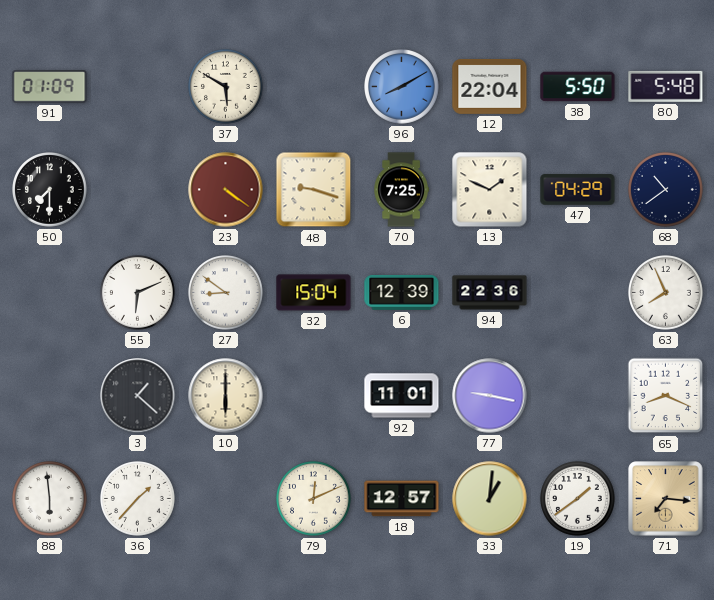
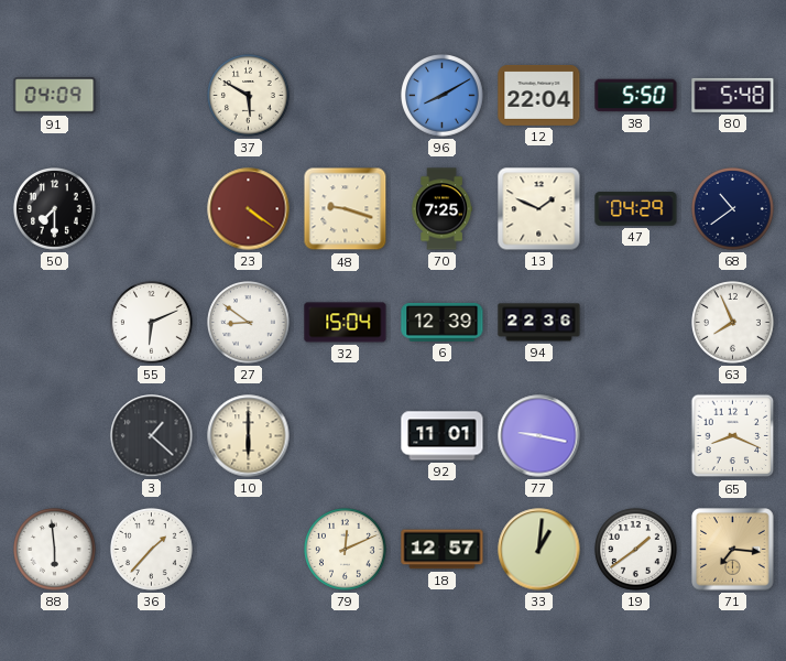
91: 01:09 -> 04:09 (55, 96)
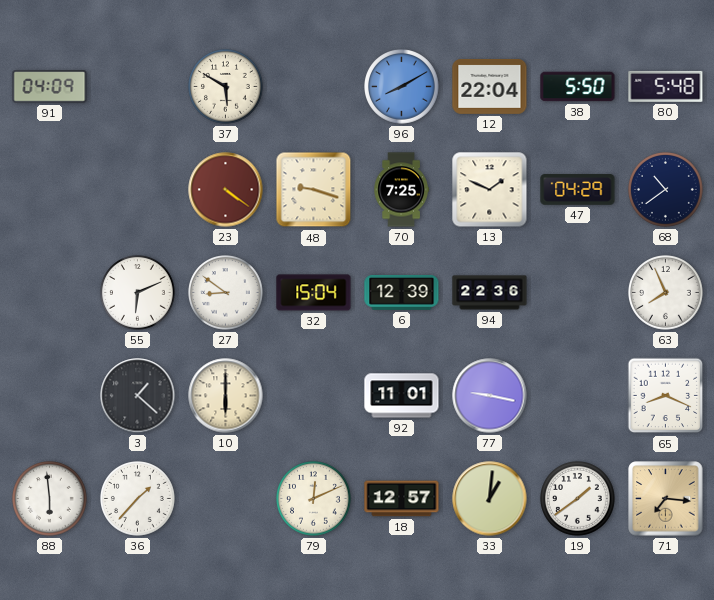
50: 7:30 -> none (55, 209)
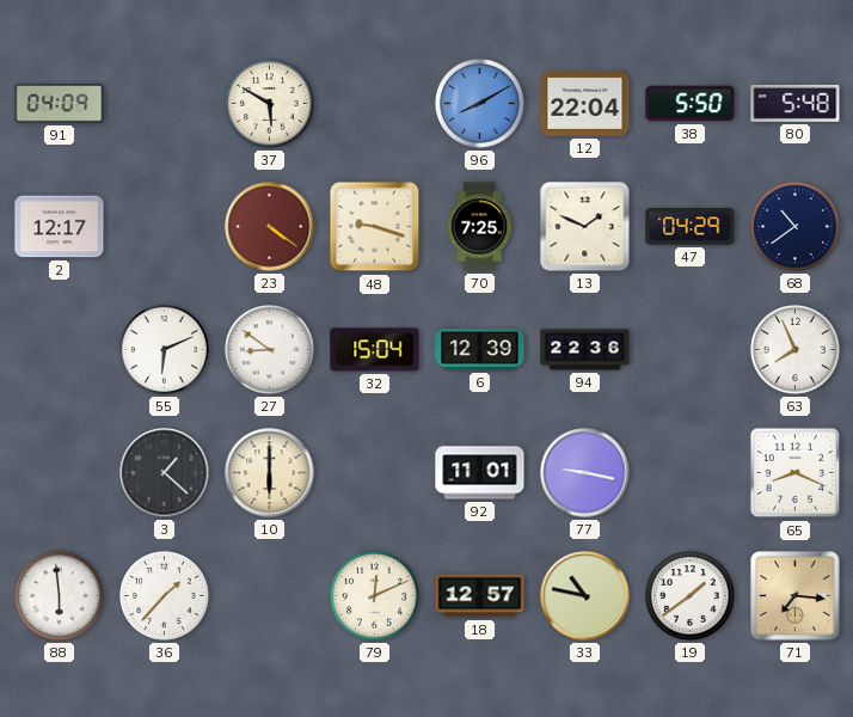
2: none -> 12:17 (60, 227)
33: 1:01 -> 10:47 (585, 596)
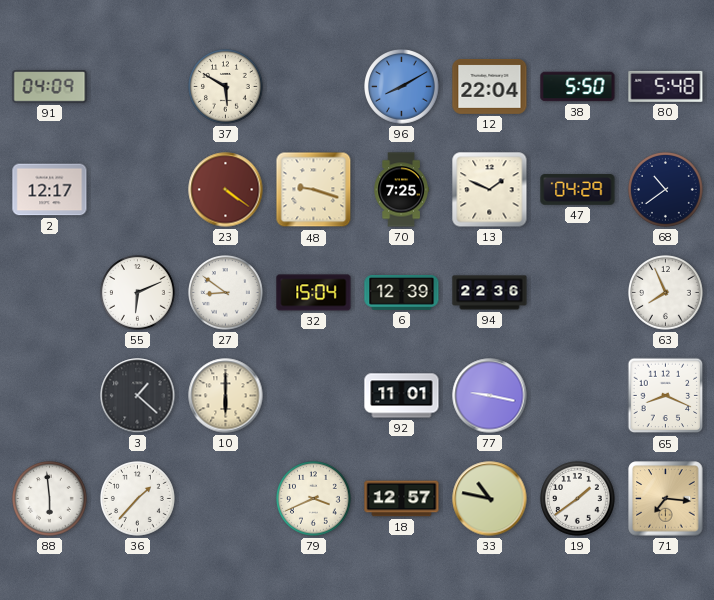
79: 12:11 -> 3:41 (314, 499)
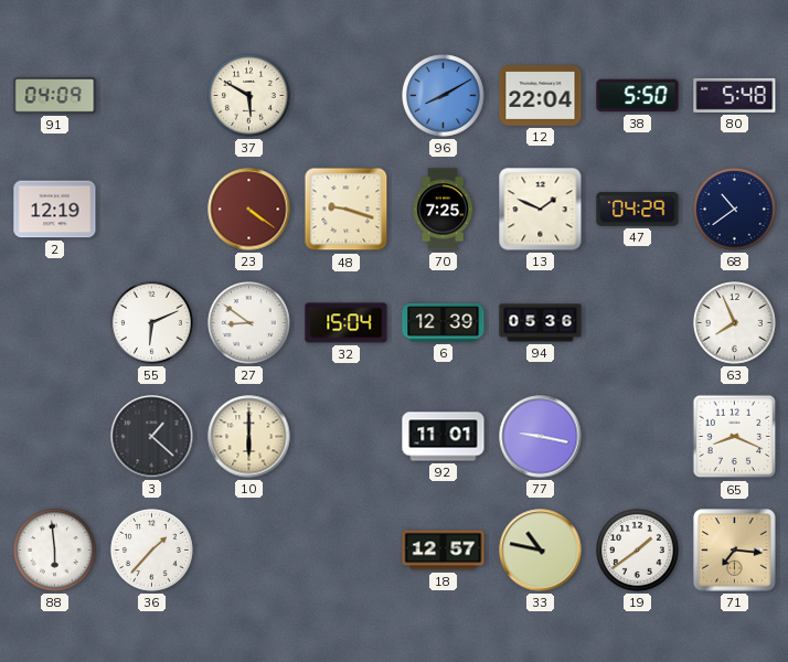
2: 12:17 -> 12:19 (55, 210)
94: 22:36 -> 05:36 (541, 323)
79: 3:41 -> none (314, 499)
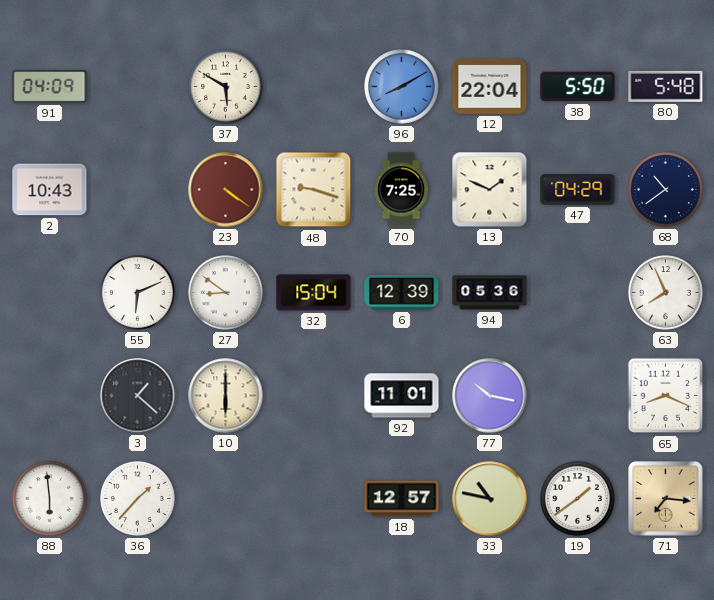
2: 12:19 -> 10:43 (50, 190)
77: 9:17 -> 10:17 (490, 396)
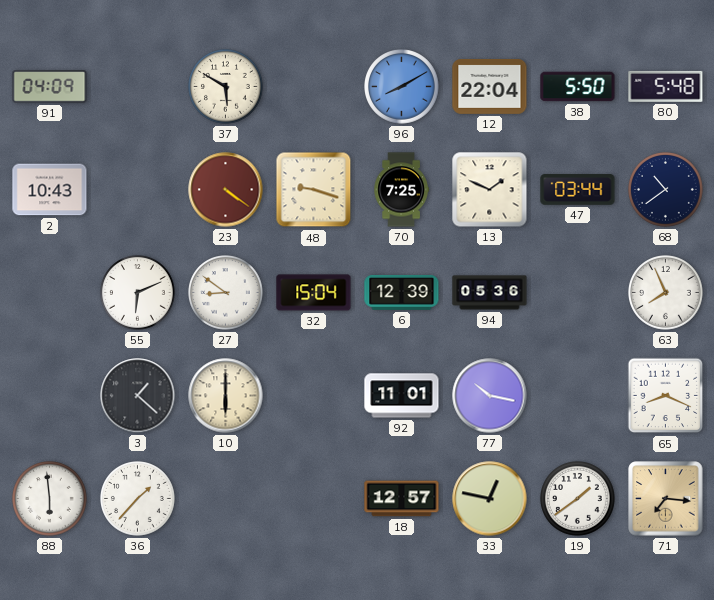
47: 04:29 -> 03:44 (578, 190)
33: 10:47 -> 12:47 (490, 499)
